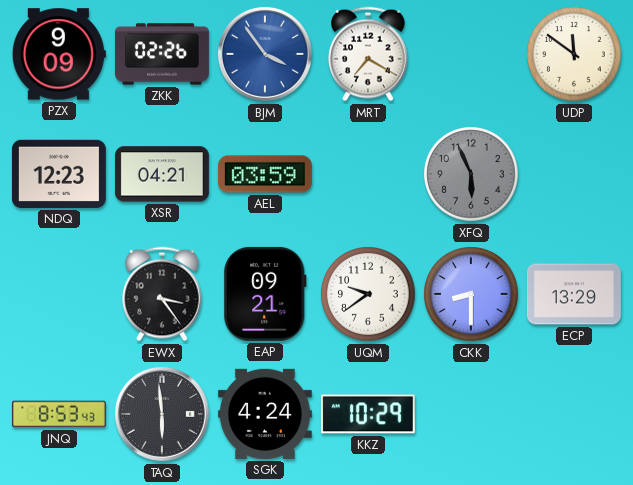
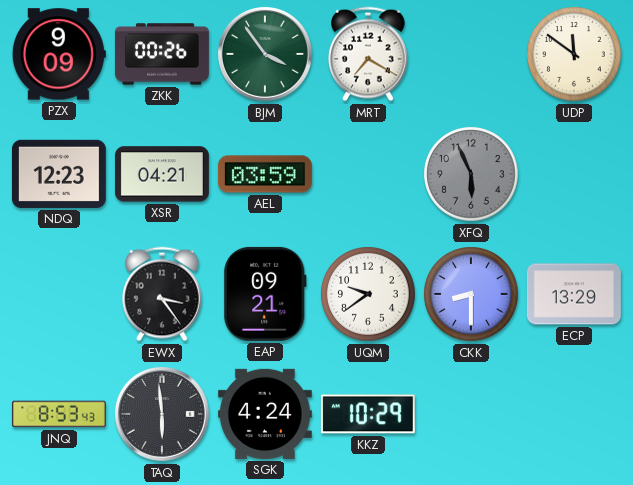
ZKK: 02:26 -> 00:26 (162, 54)
BJM dial: blue -> green (265, 54)
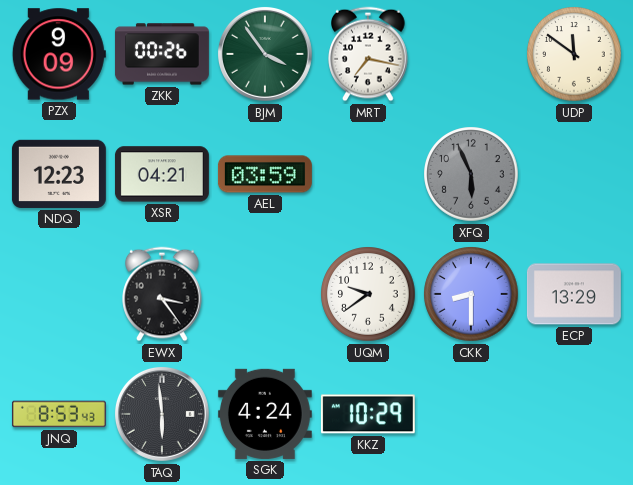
MRT: 7:20 -> 7:17 (368, 54)
EAP: 09:21 -> none (265, 294)
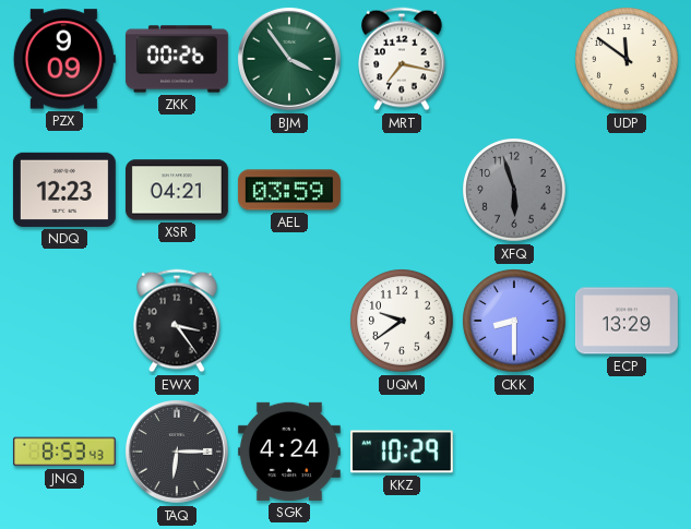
XFQ: 5:56 -> 5:57 (514, 190)
TAQ: 5:59 -> 6:15 (177, 452)
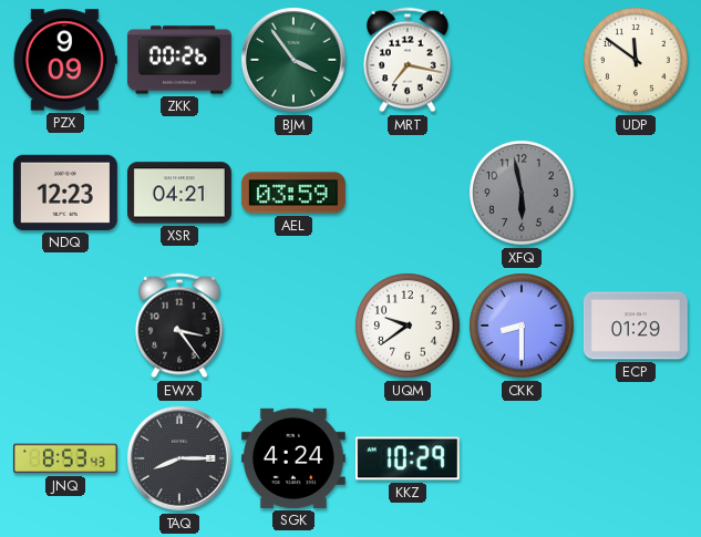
XFQ: 5:57 -> 5:58 (522, 193)
ECP: 13:29 -> 01:29 (636, 326)
TAQ: 6:15 -> 8:15 (179, 458)
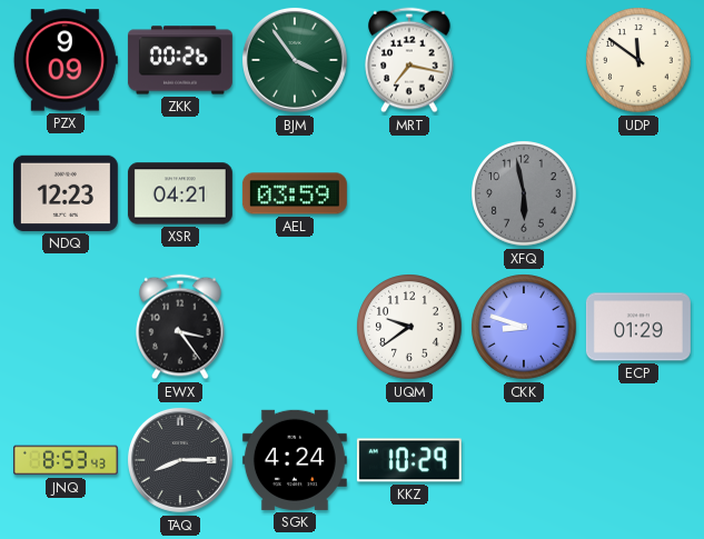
CKK: 8:30 -> 8:48 (524, 327)
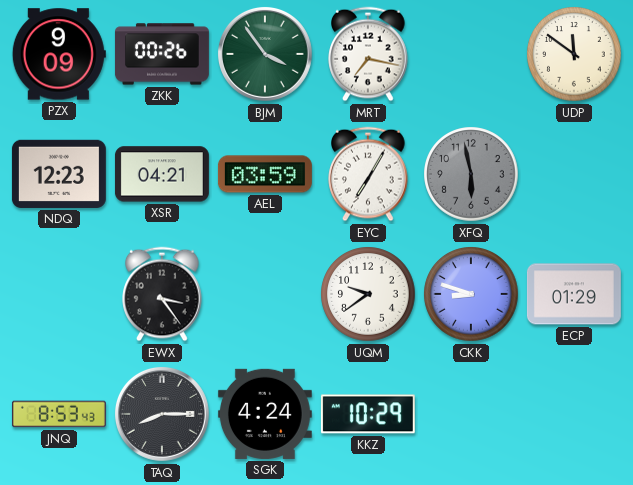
EYC: none -> 7:05 (368, 174)
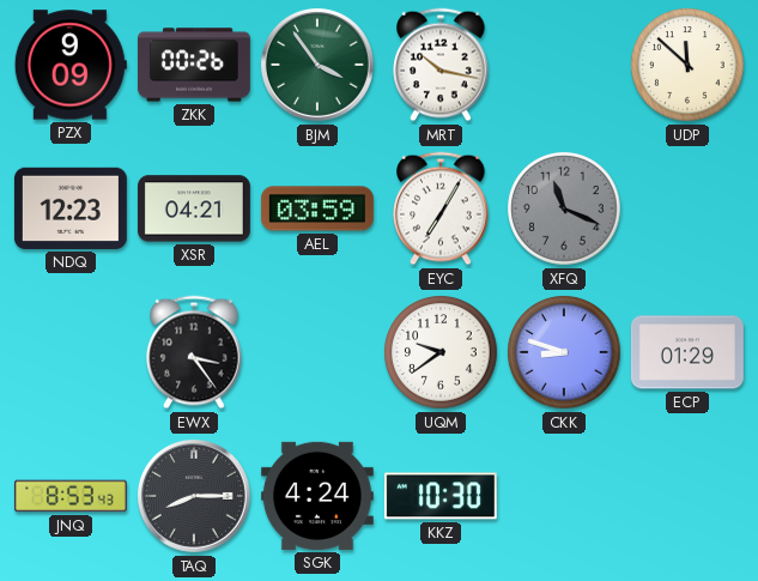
MRT: 7:17 -> 10:17 (441, 65)
UDP: 11:51 -> 11:52 (687, 65)
XFQ: 5:58 -> 11:19 (564, 208)
KKZ: 10:29 -> 10:30 (441, 496)
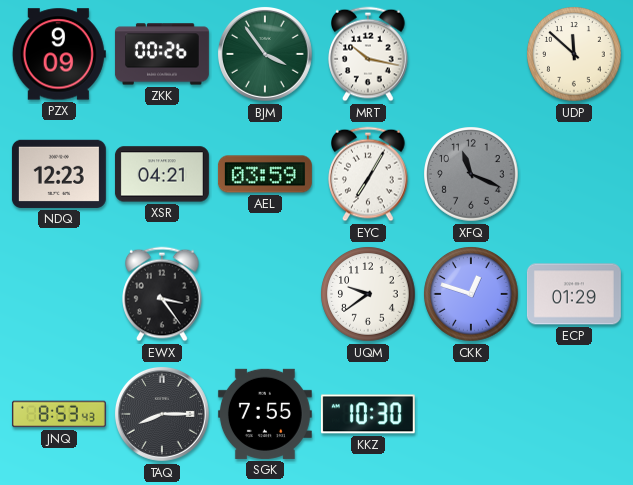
CKK: 8:48 -> 12:48 (471, 294)
SGK: 4:24 -> 7:55 (265, 414)
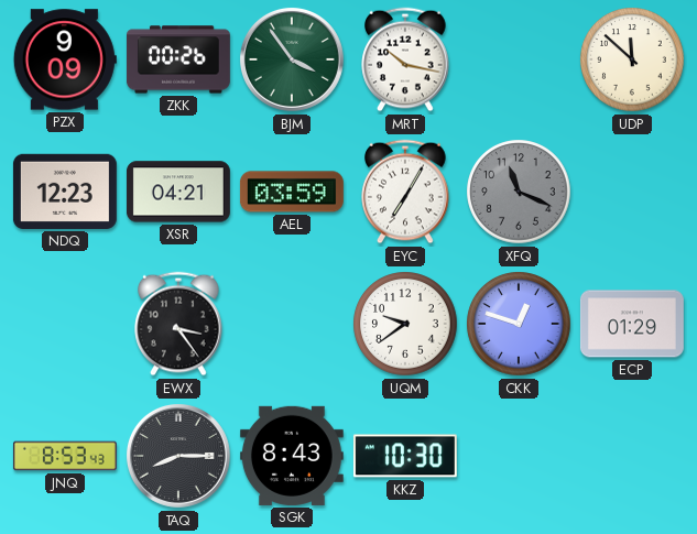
SGK: 7:55 -> 8:43 (292, 456)
